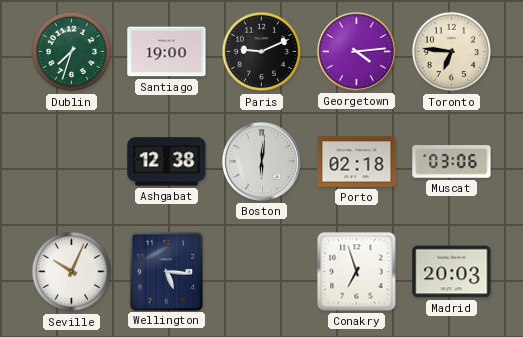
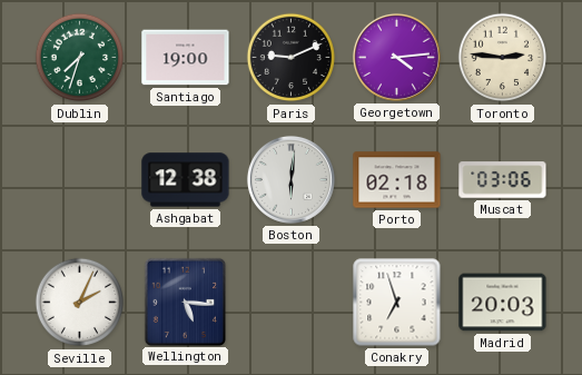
Toronto: 6:46 -> 2:46 (503, 58)
Seville: 10:04 -> 2:04 (80, 303)
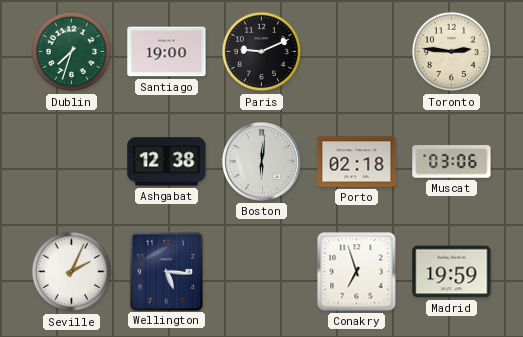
Georgetown: 4:14 -> none (396, 57)
Madrid: 20:03 -> 19:59 (452, 272)
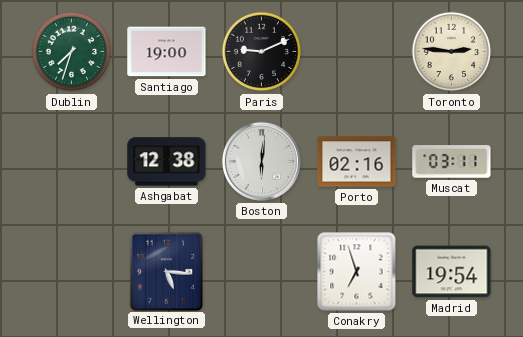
Porto: 02:18 -> 02:16 (357, 162)
Muscat: 03:06 -> 03:11 (452, 162)
Seville: 2:04 -> none (72, 272)
Madrid: 19:59 -> 19:54 (452, 272)
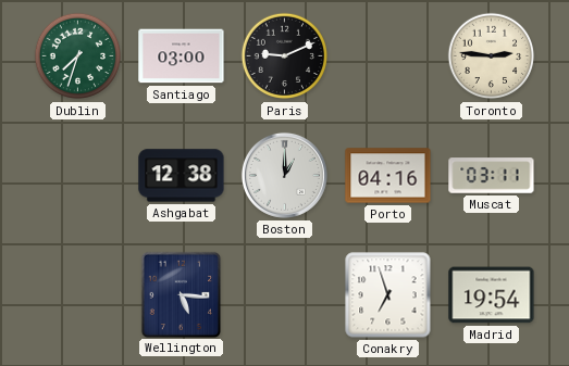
Santiago: 19:00 -> 03:00 (182, 56)
Boston: 6:01 -> 1:00 (284, 175)
Porto: 02:16 -> 04:16 (388, 176)
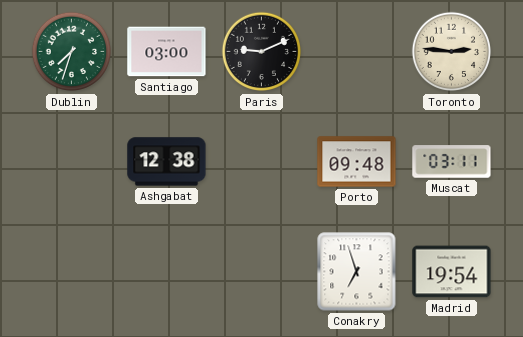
Boston: 1:00 -> none (284, 175)
Porto: 04:16 -> 09:48 (357, 162)
Wellington: 5:16 -> none (181, 294)
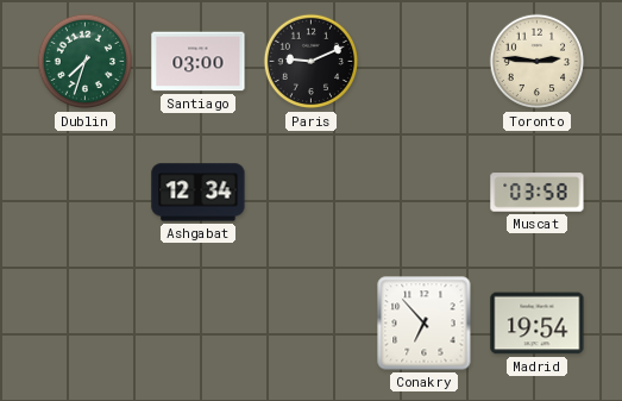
Ashgabat: 12:38 -> 12:34 (199, 193)
Porto: 09:48 -> none (357, 162)
Muscat: 03:11 -> 03:58 (538, 193)
Conakry: 6:57 -> 6:53 (425, 324)
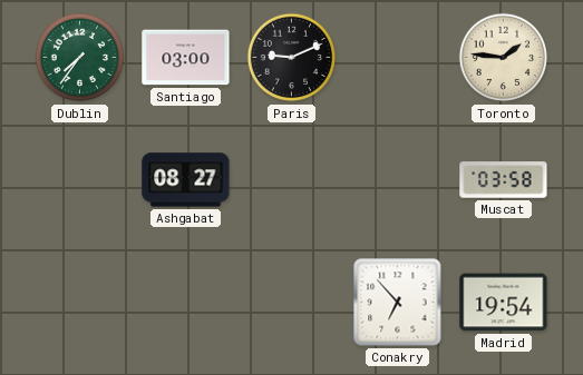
Dublin: 7:33 -> 7:36 (80, 58)
Toronto: 2:46 -> 1:46 (504, 58)
Ashgabat: 12:34 -> 08:27 (186, 180)
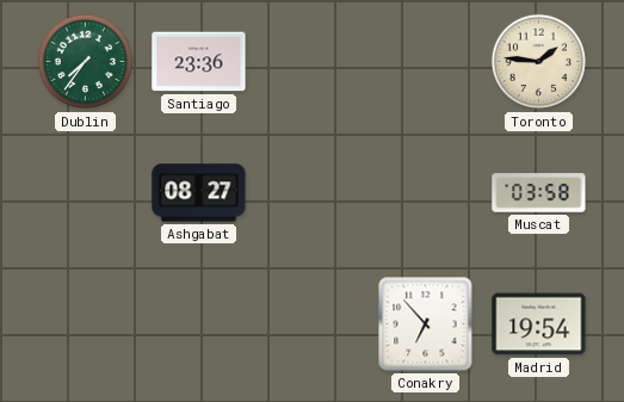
Santiago: 03:00 -> 23:36 (199, 62)
Paris: 9:11 -> none (292, 58)
